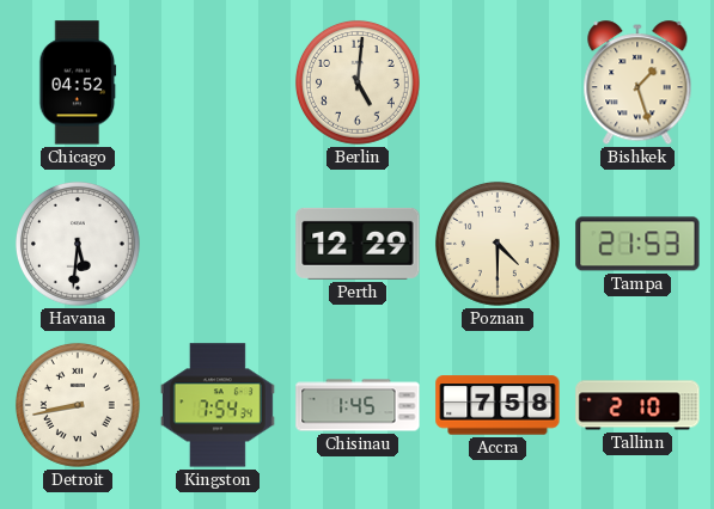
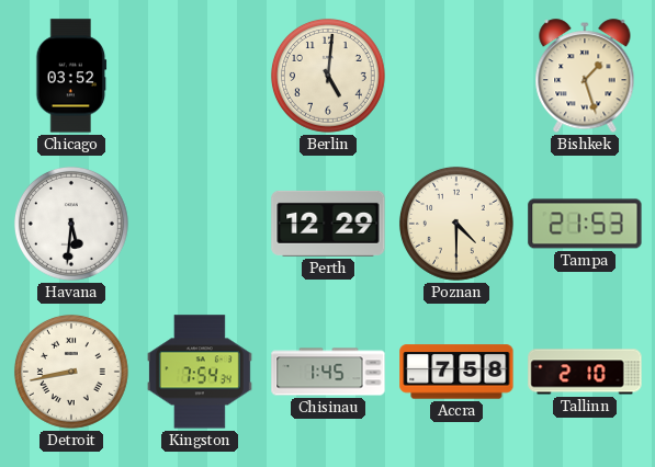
Chicago: 04:52 -> 03:52 (71, 76)
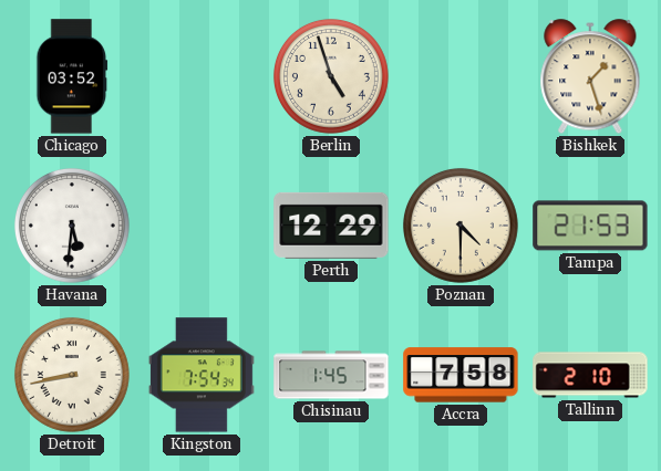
Berlin: 5:01 -> 4:57 (331, 76)
